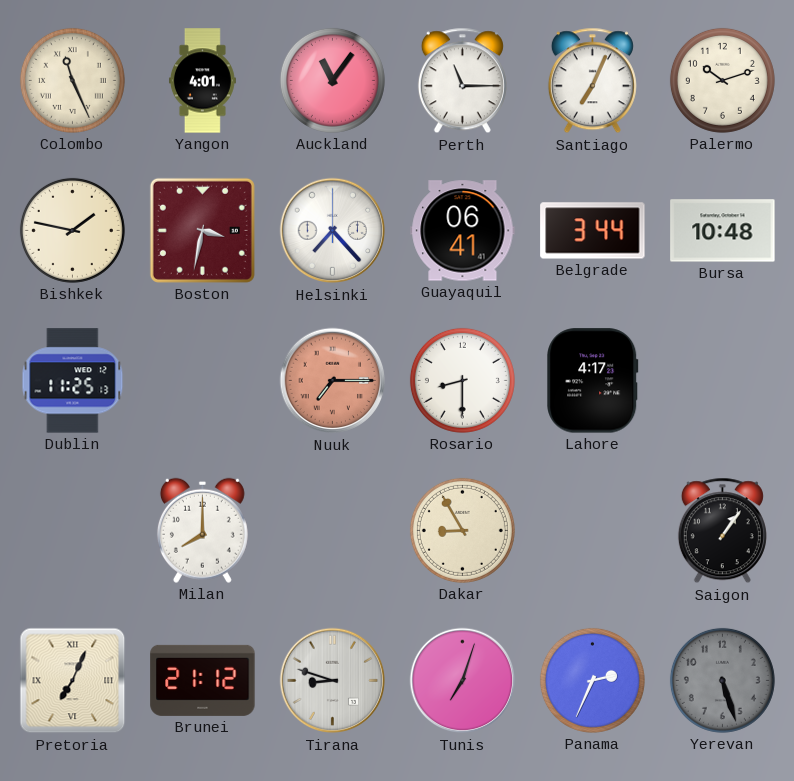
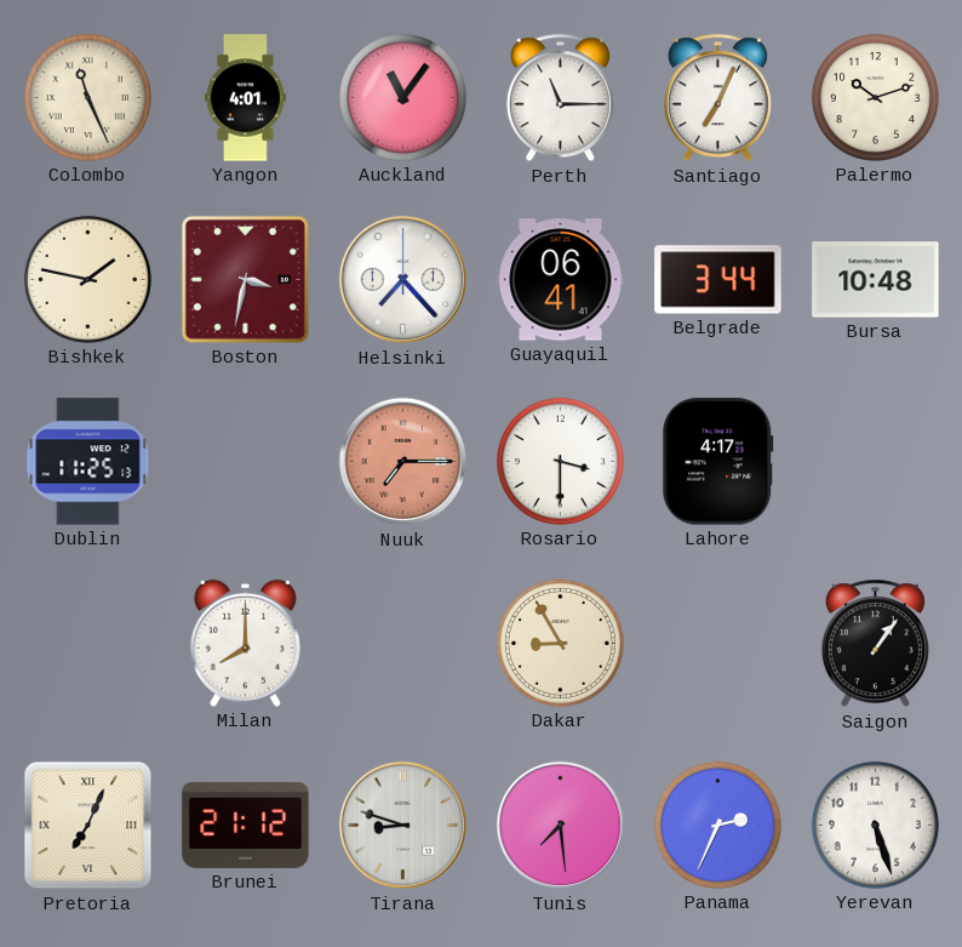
Rosario: 8:30 -> 3:30 (560, 461)
Tunis: 7:03 -> 7:29 (561, 826)
Yerevan dial: grey -> white (875, 825)
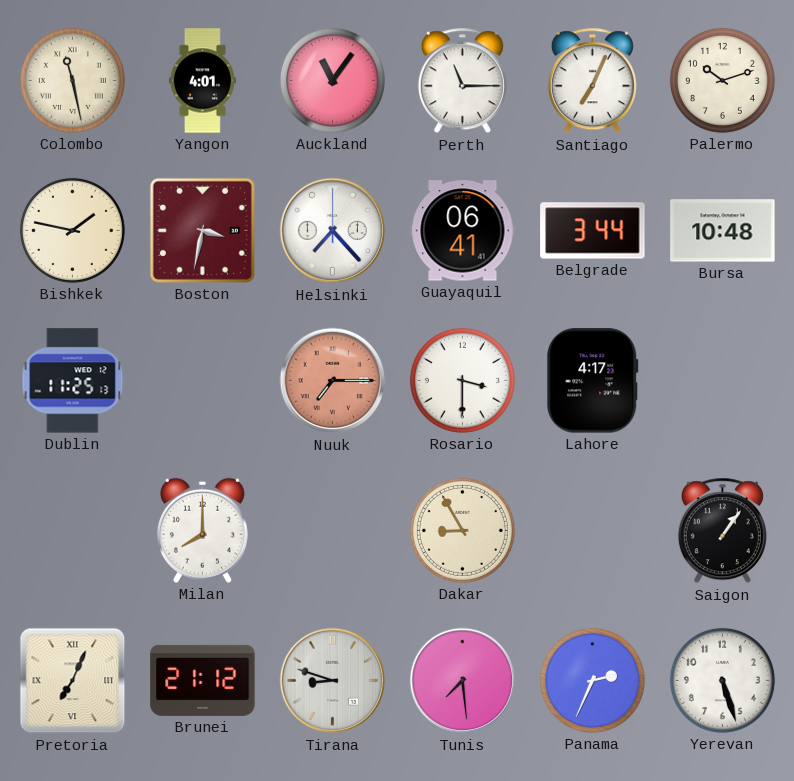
Colombo: 11:26 -> 11:28 (72, 80)
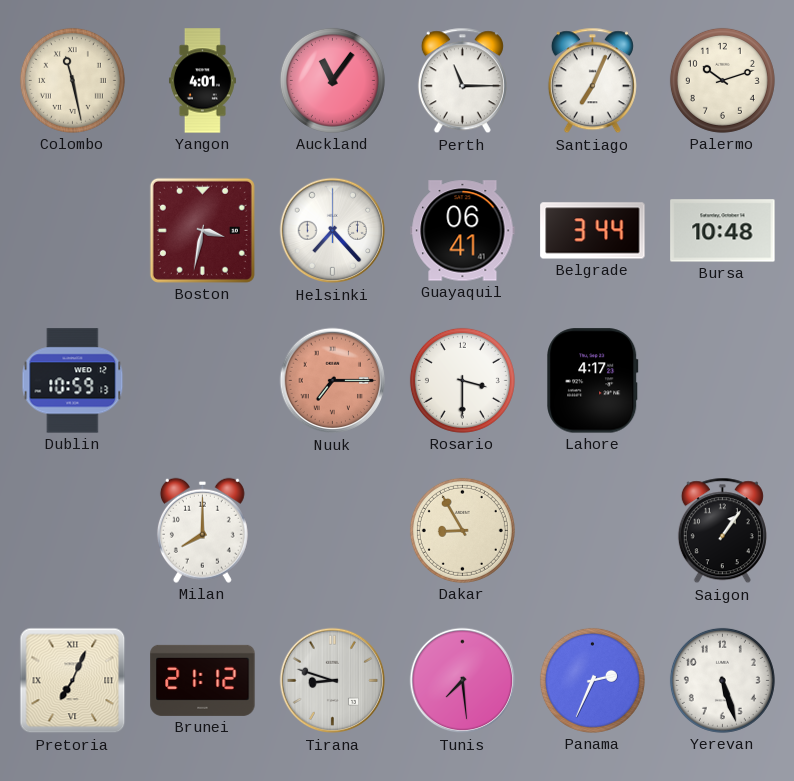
Bishkek: 1:47 -> none (72, 230)
Dublin: 11:25 -> 10:59 (73, 381)
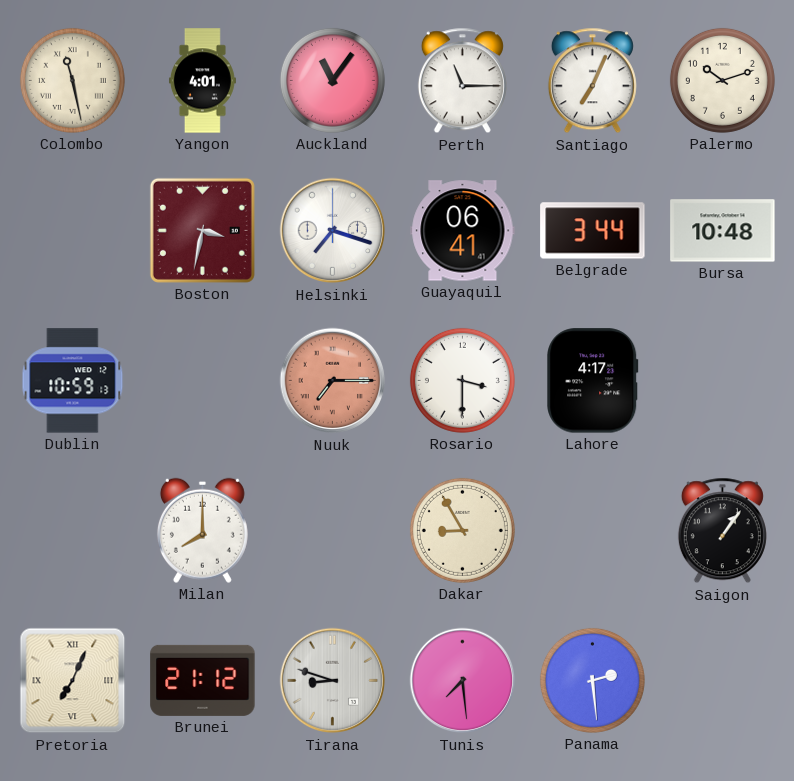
Helsinki: 7:23 -> 7:18 (333, 231)
Panama: 2:34 -> 2:29 (592, 680)
Yerevan: 5:27 -> none (722, 680)
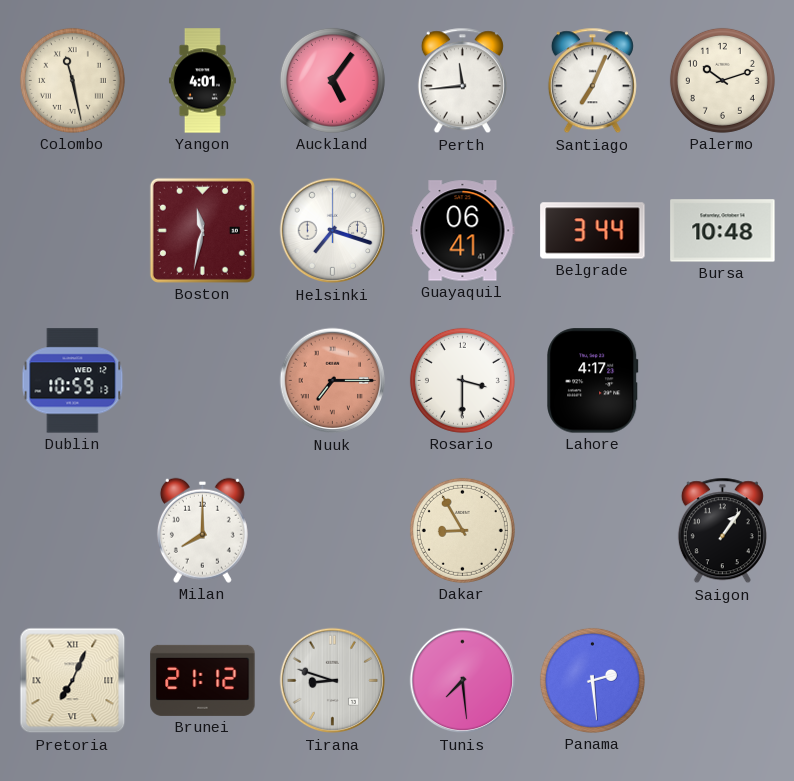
Auckland: 11:06 -> 5:06 (332, 80)
Perth: 11:15 -> 11:44 (462, 81)
Boston: 3:32 -> 11:32 (202, 230)
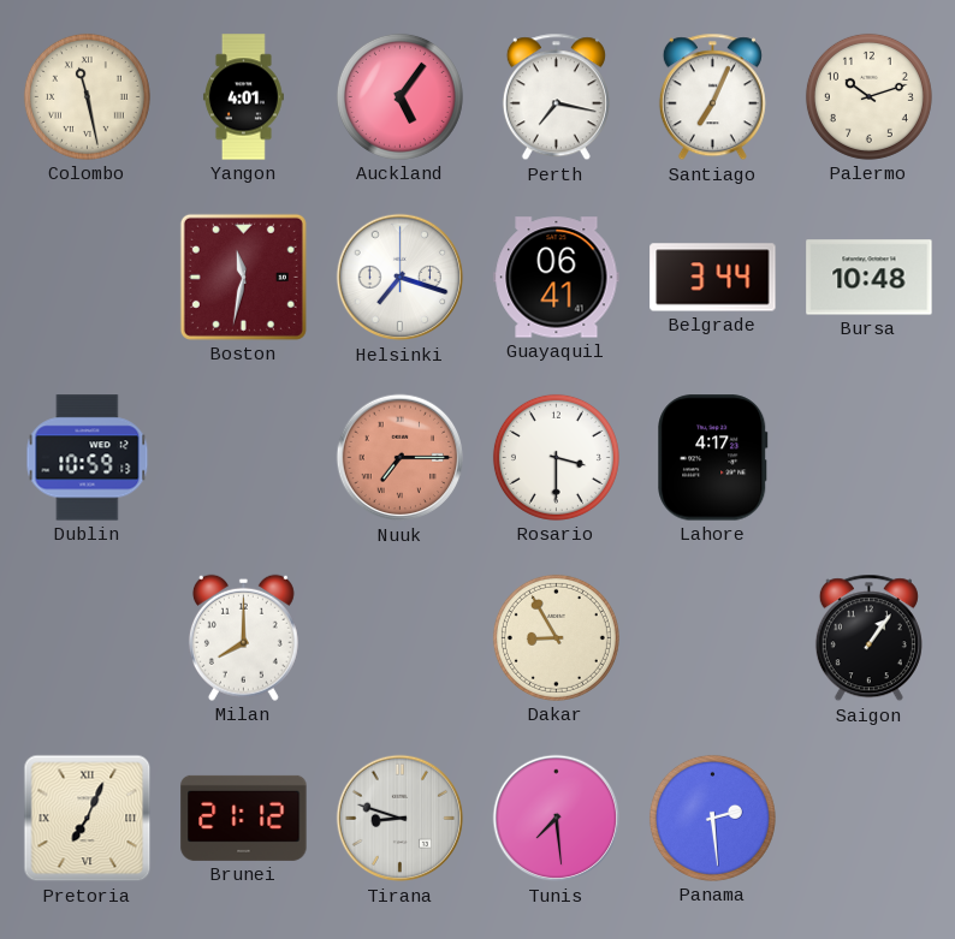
Perth: 11:44 -> 7:17 (556, 97)
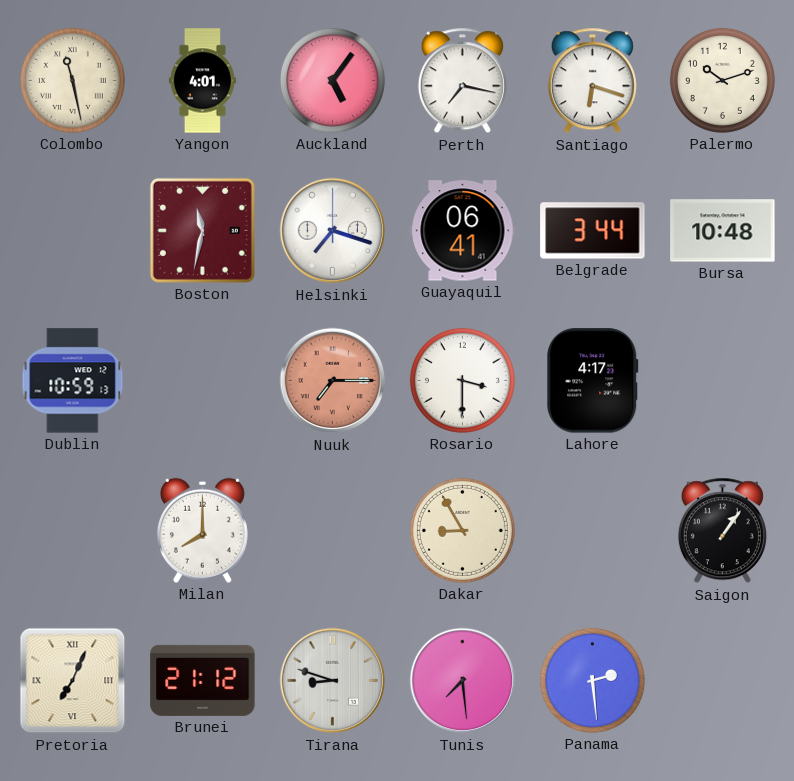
Santiago: 7:04 -> 6:18 (592, 81)
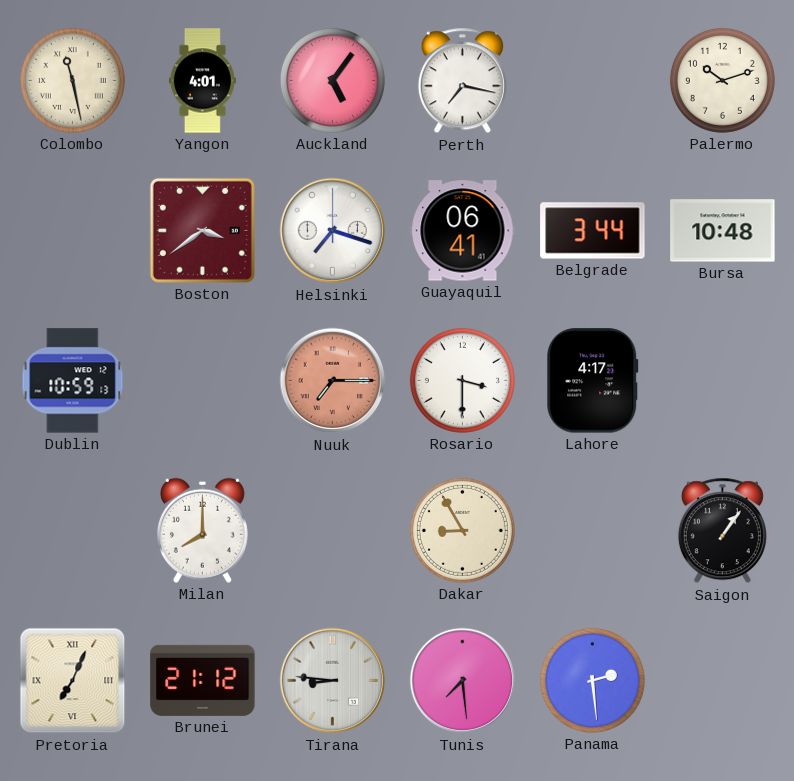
Santiago: 6:18 -> none (592, 81)
Boston: 11:32 -> 3:39 (202, 230)
Tirana: 8:48 -> 8:46 (333, 681)
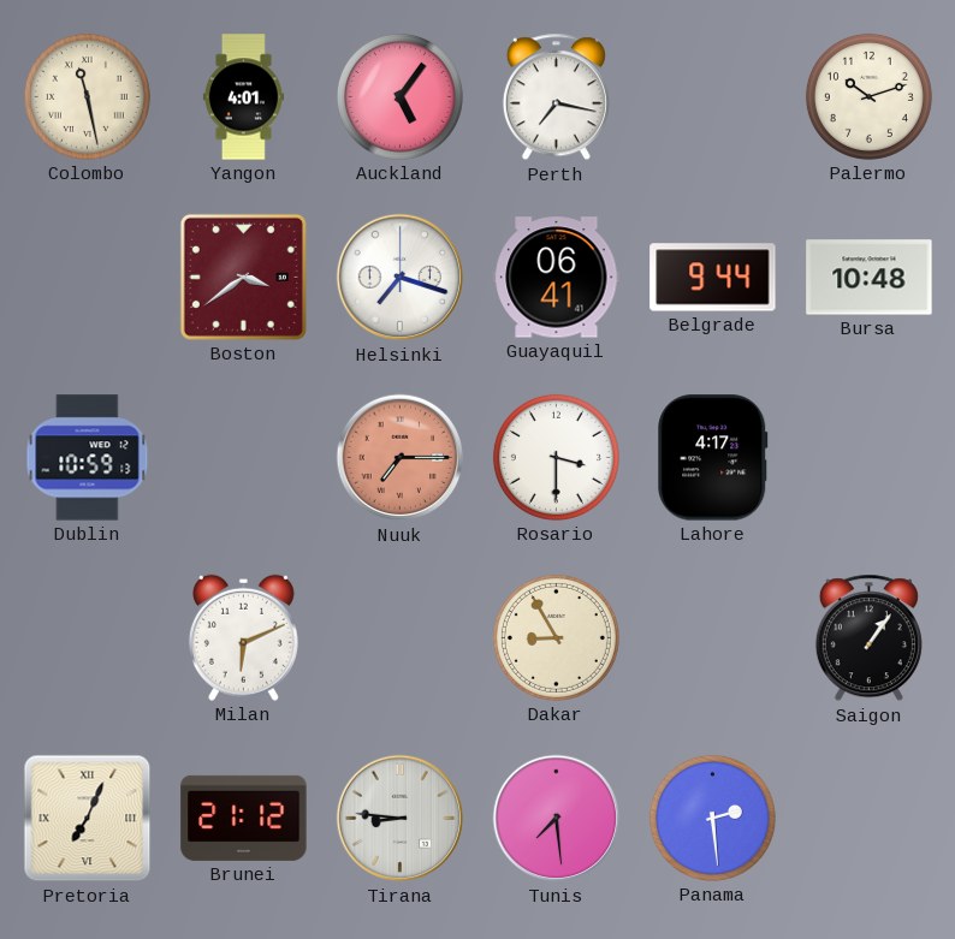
Belgrade: 3:44 -> 9:44 (713, 278)
Milan: 8:00 -> 6:11 (243, 637)
